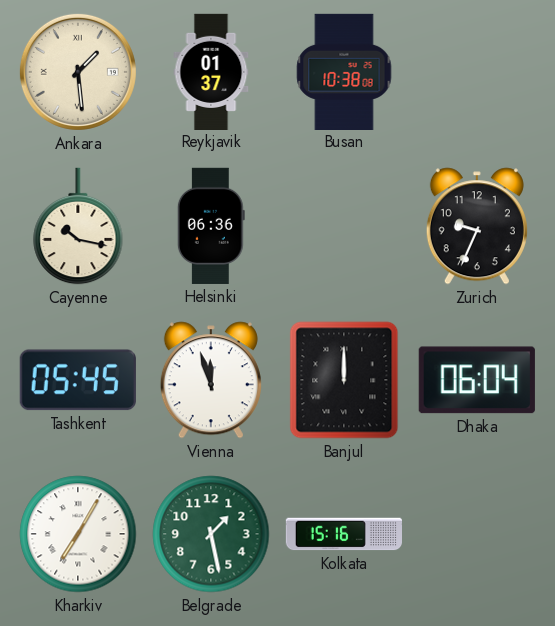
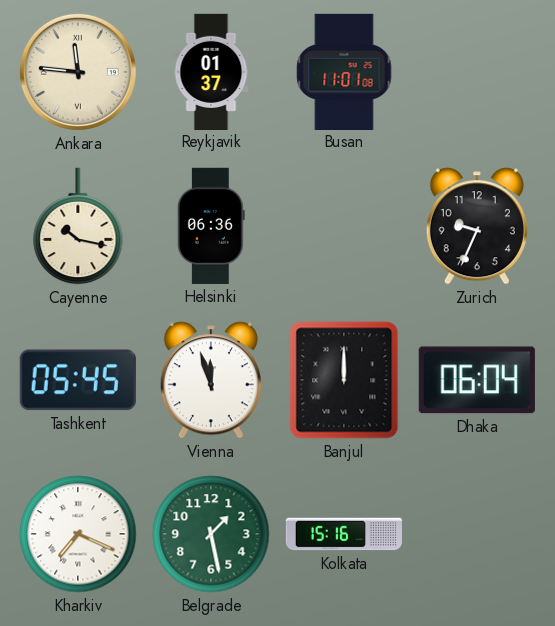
Ankara: 1:29 -> 11:46 (78, 72)
Busan: 10:38 -> 11:01 (344, 71)
Kharkiv: 7:05 -> 7:19 (78, 534)
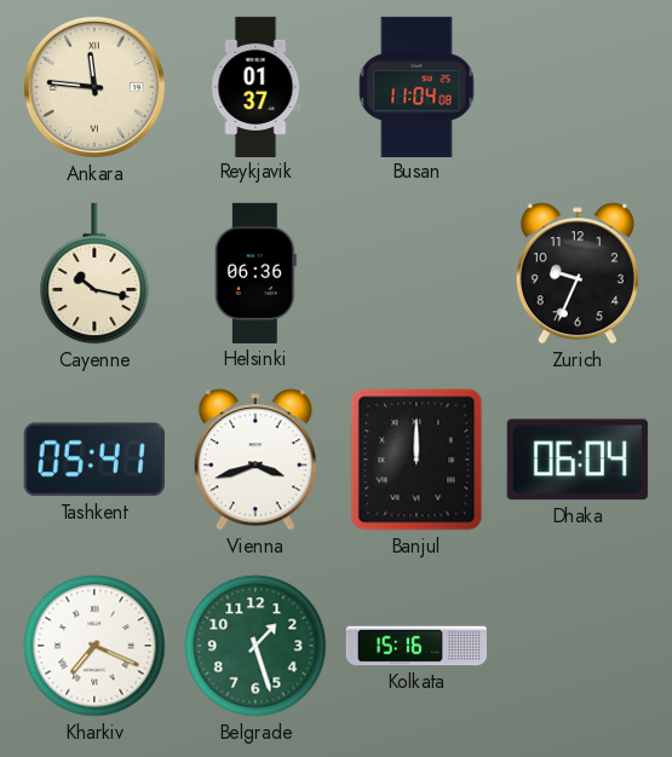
Busan: 11:01 -> 11:04 (417, 86)
Tashkent: 05:45 -> 05:41 (94, 460)
Vienna: 11:57 -> 3:42 (255, 460)
Belgrade: 1:28 -> 1:27 (255, 646)
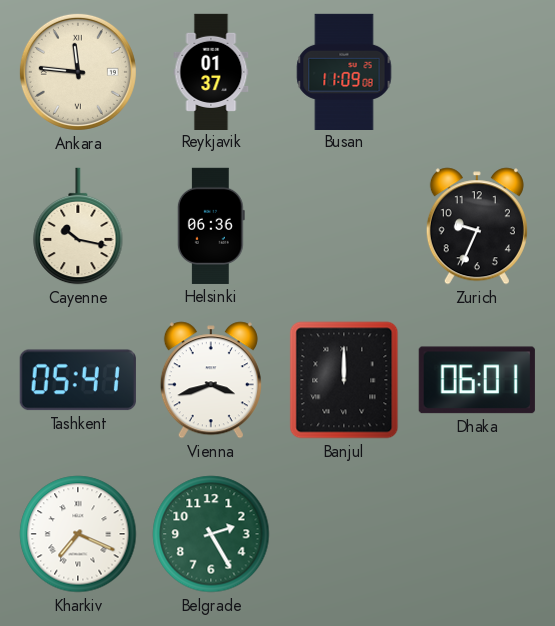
Busan: 11:04 -> 11:09 (344, 71)
Dhaka: 06:04 -> 06:01 (477, 380)
Belgrade: 1:27 -> 2:25 (211, 534)
Kolkata: 15:16 -> none (415, 646)
